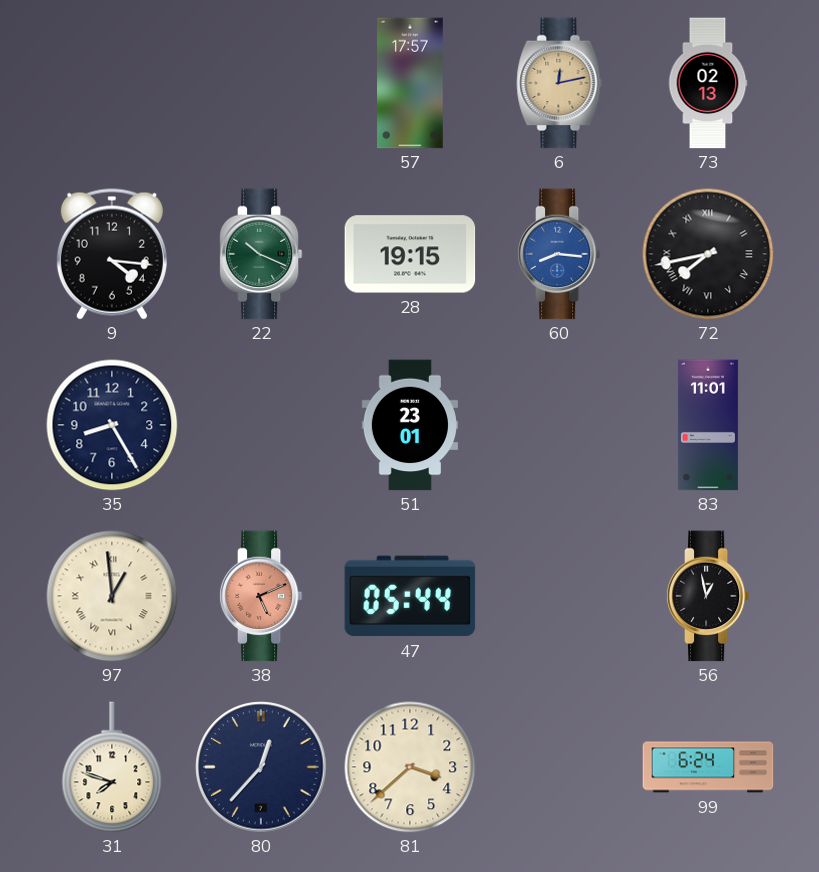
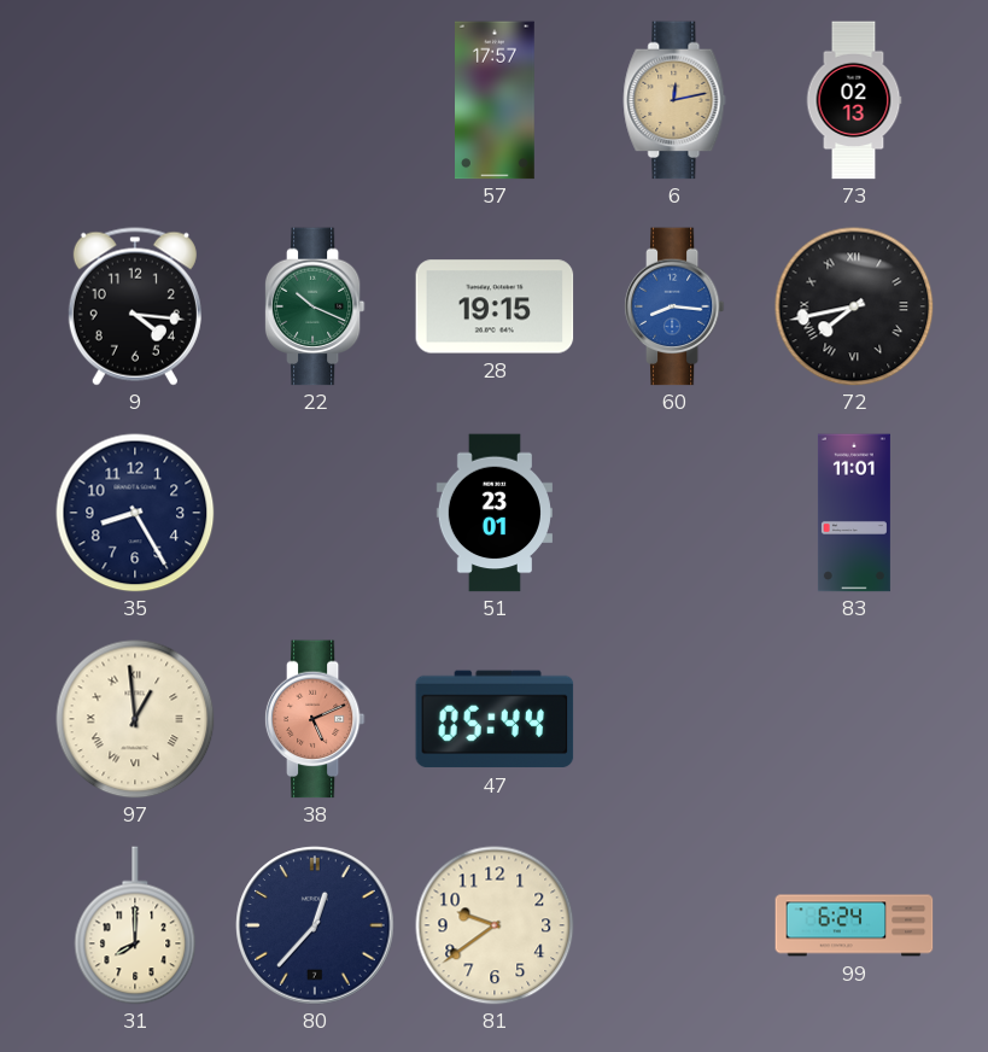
56: 12:58 -> none (708, 596)
31: 7:48 -> 8:00 (135, 925)
81: 3:38 -> 9:39 (495, 925)
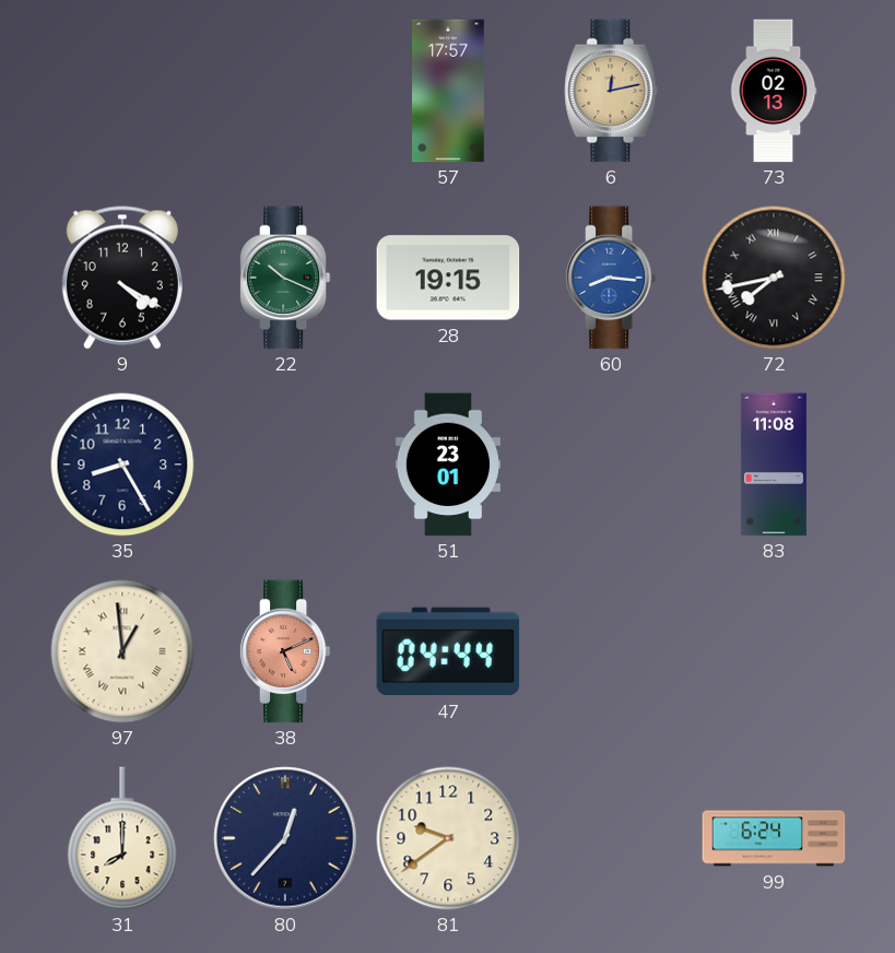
9: 4:16 -> 4:20 (122, 278)
83: 11:01 -> 11:08 (774, 464)
47: 05:44 -> 04:44 (448, 651)
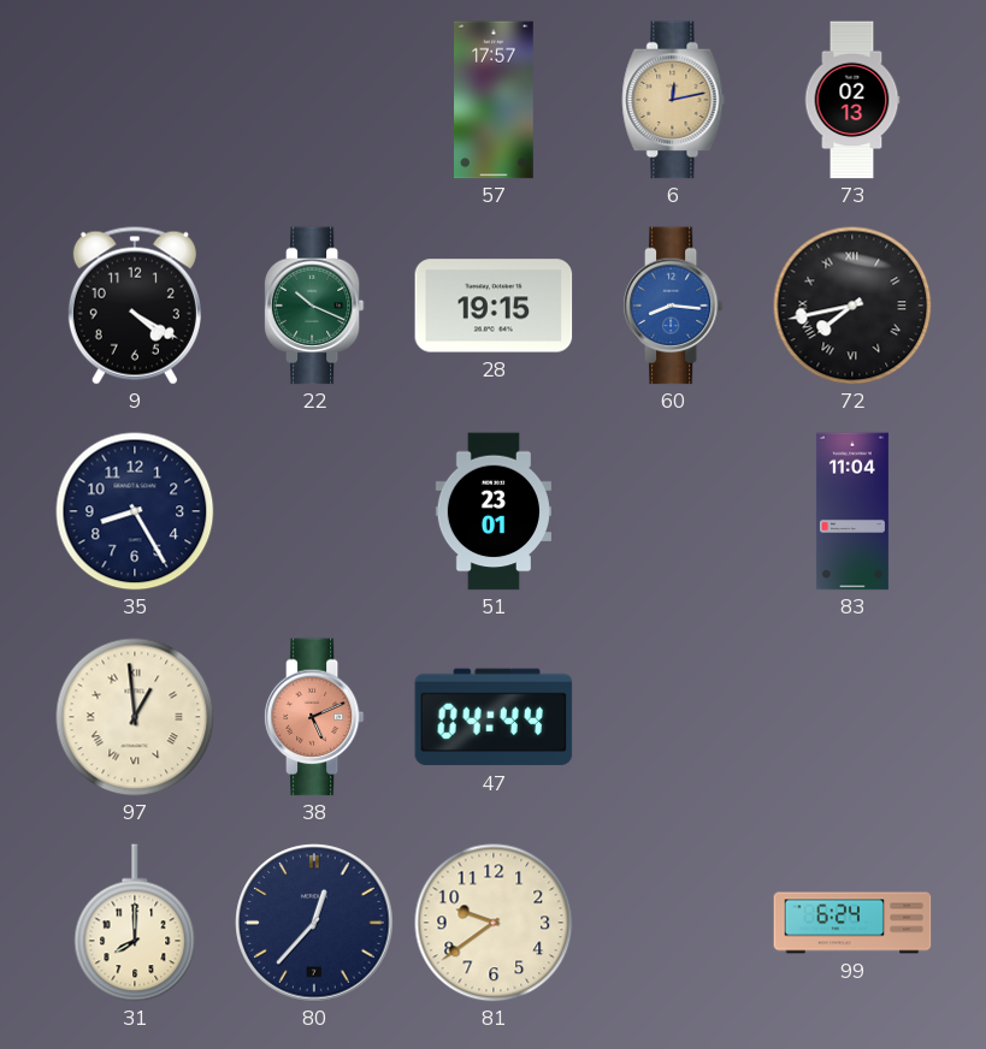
83: 11:08 -> 11:04 (852, 511)
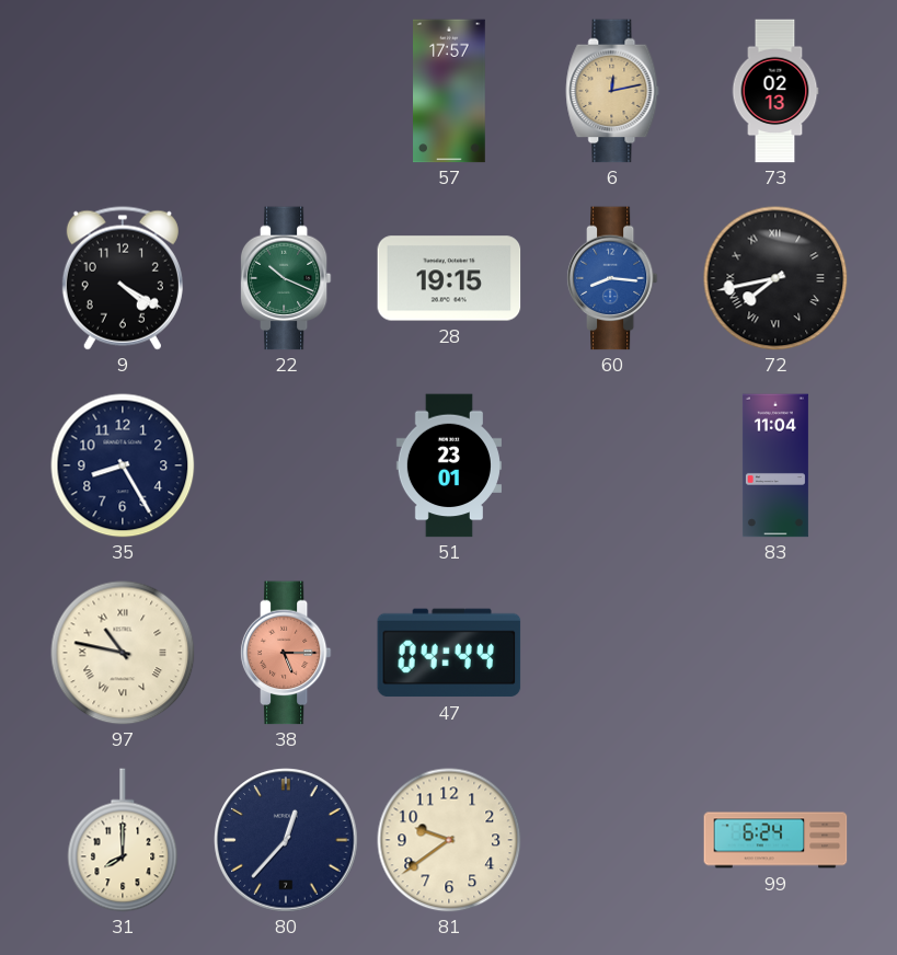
97: 12:59 -> 10:47 (123, 653)
38: 5:11 -> 5:15 (286, 653)
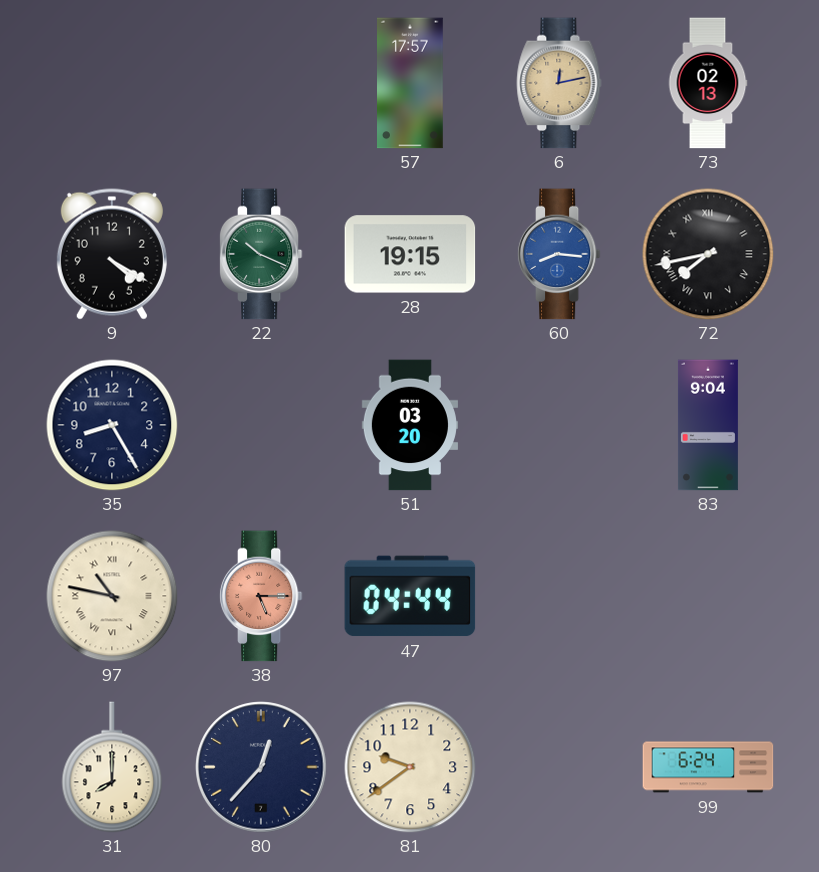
51: 23:01 -> 03:20 (410, 425)
83: 11:04 -> 9:04 (708, 425)
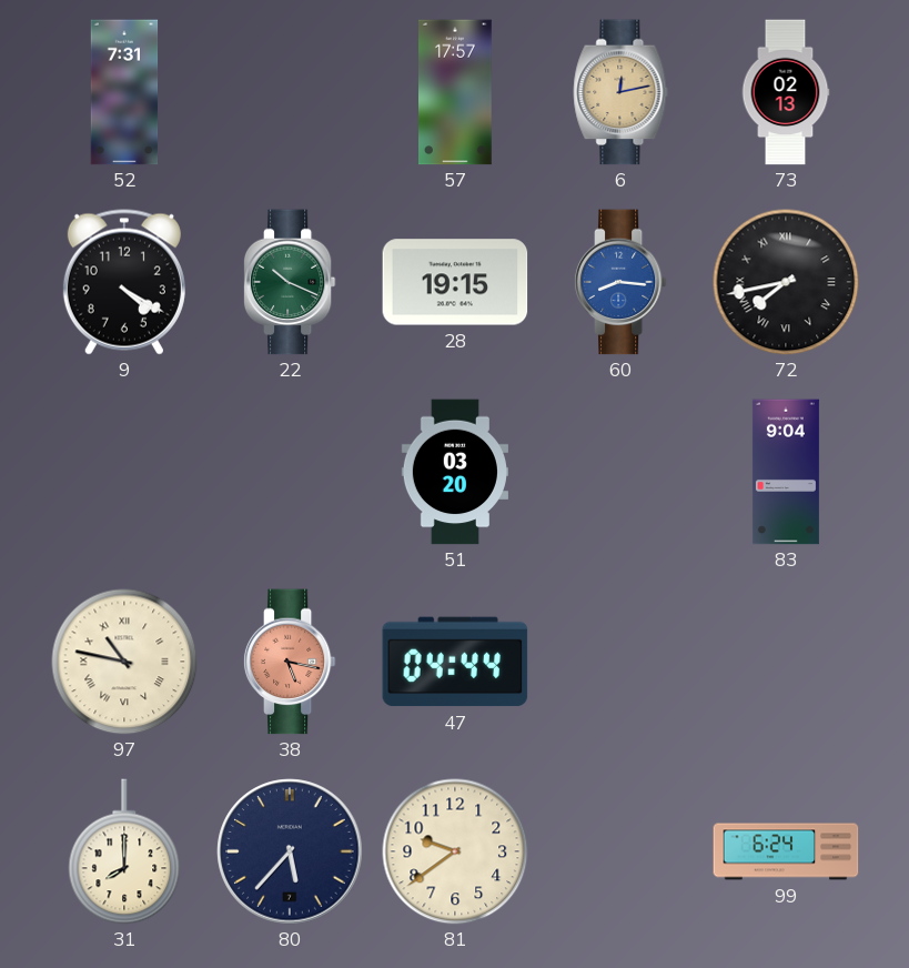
52: none -> 7:31 (124, 92)
35: 8:25 -> none (112, 425)
38: 5:15 -> 5:17 (290, 662)
80: 12:37 -> 5:37 (290, 851)
